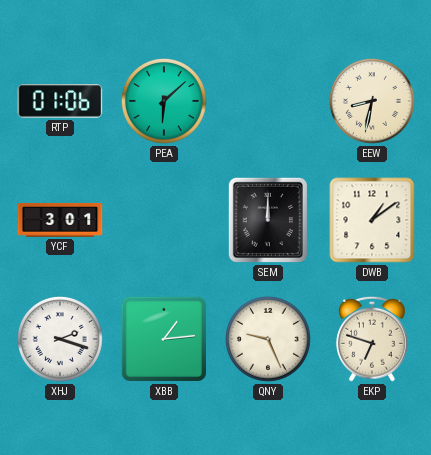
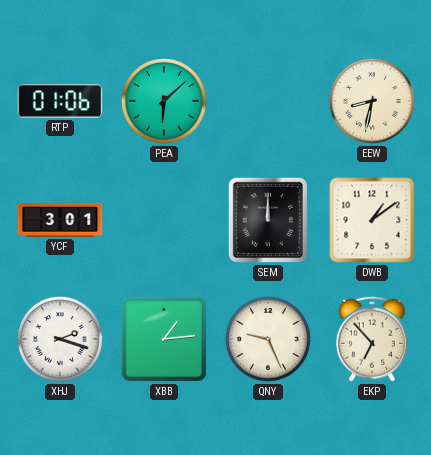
EKP: 6:48 -> 6:53 (372, 339)
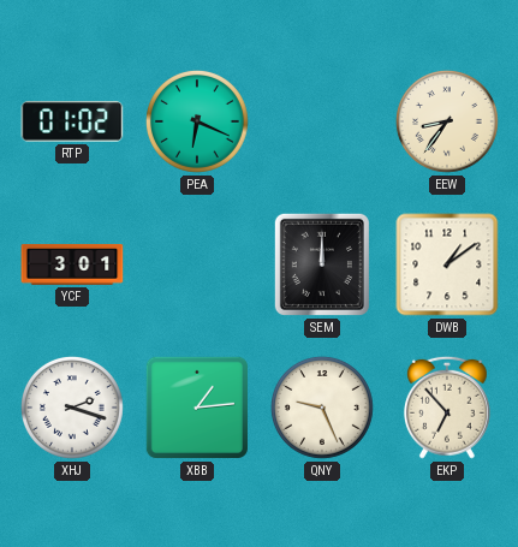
RTP: 01:06 -> 01:02 (72, 121)
PEA: 6:08 -> 6:19 (197, 121)
EEW: 8:32 -> 8:36 (447, 121)
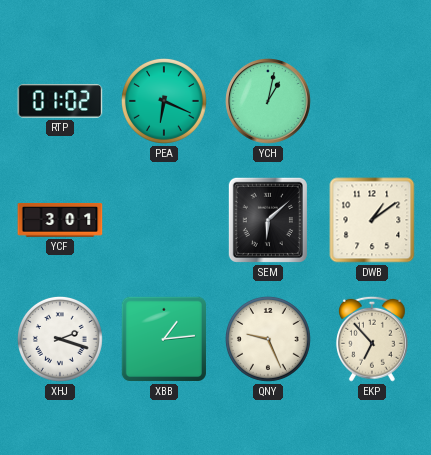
YCH: none -> 1:02 (268, 101)
EEW: 8:36 -> none (447, 121)
SEM: 12:00 -> 6:08 (268, 220)
